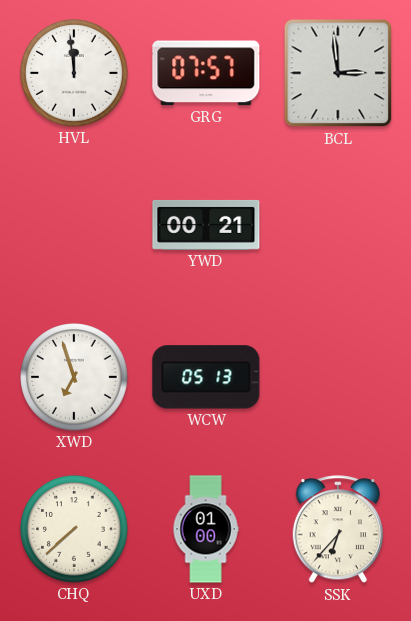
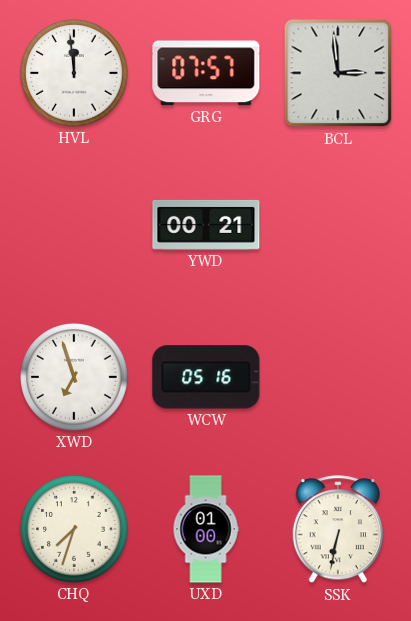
WCW: 05:13 -> 05:16 (206, 377)
CHQ: 7:38 -> 7:33 (74, 529)
SSK: 6:37 -> 6:32 (338, 530)
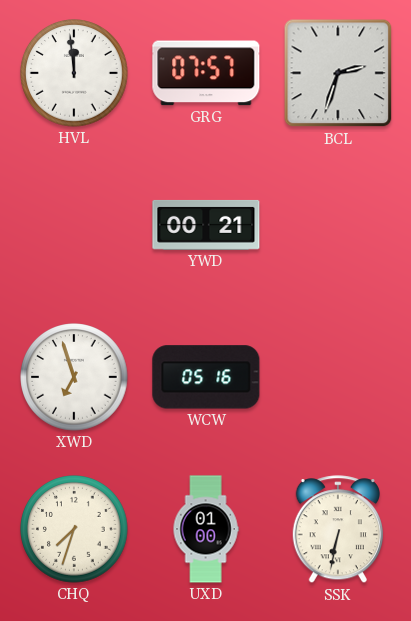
BCL: 2:59 -> 2:33 (338, 73)
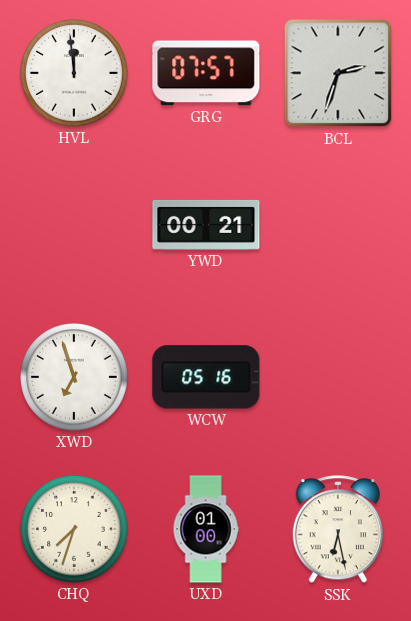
SSK: 6:32 -> 6:28 (338, 530)
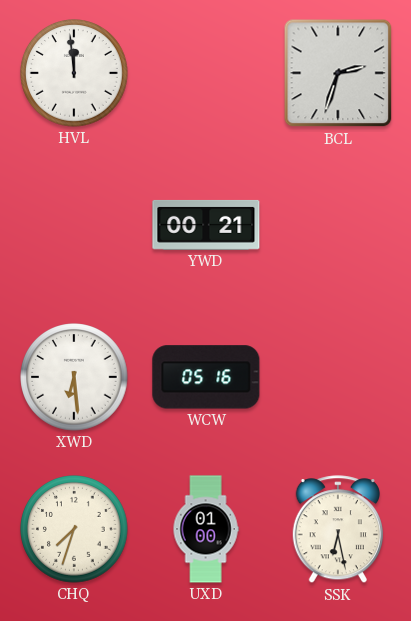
GRG: 07:57 -> none (206, 73)
XWD: 6:57 -> 6:29 (74, 377)
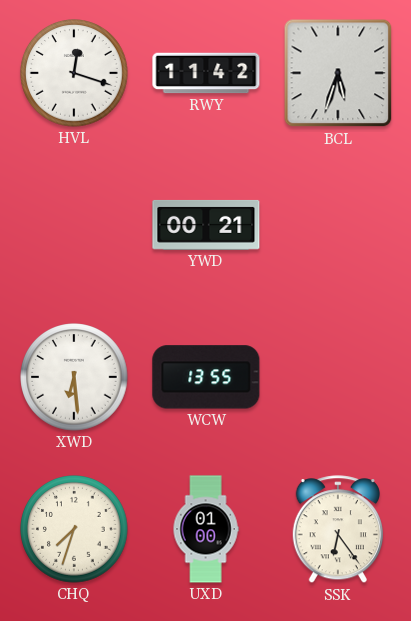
HVL: 11:59 -> 12:18 (74, 73)
RWY: none -> 11:42 (206, 73)
BCL: 2:33 -> 5:33 (338, 73)
WCW: 05:16 -> 13:55 (206, 377)
SSK: 6:28 -> 6:24 (338, 530)
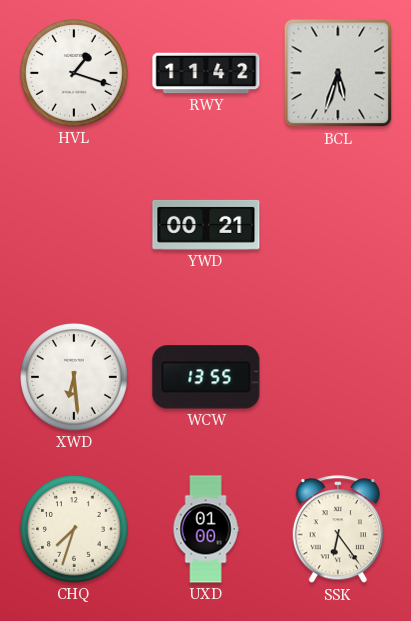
HVL: 12:18 -> 1:18 (74, 73)
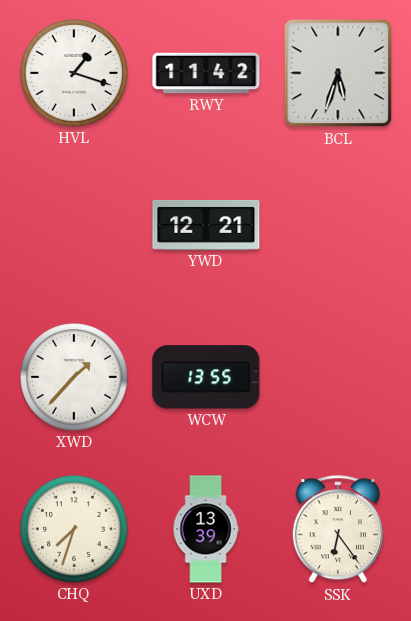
YWD: 00:21 -> 12:21 (206, 225)
XWD: 6:29 -> 1:37 (74, 377)
UXD: 01:00 -> 13:39 (206, 529)
